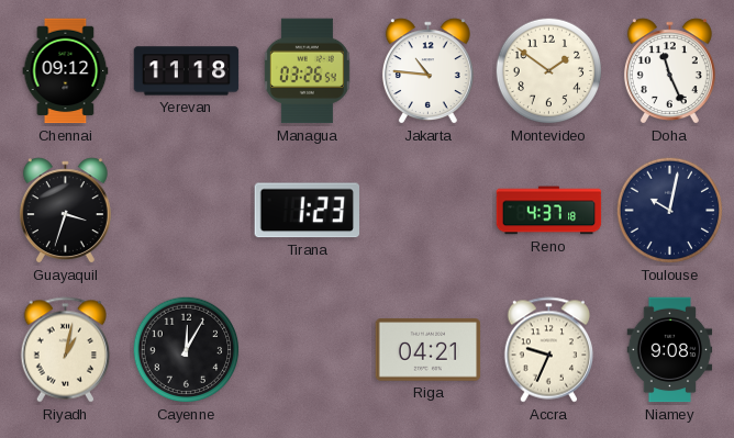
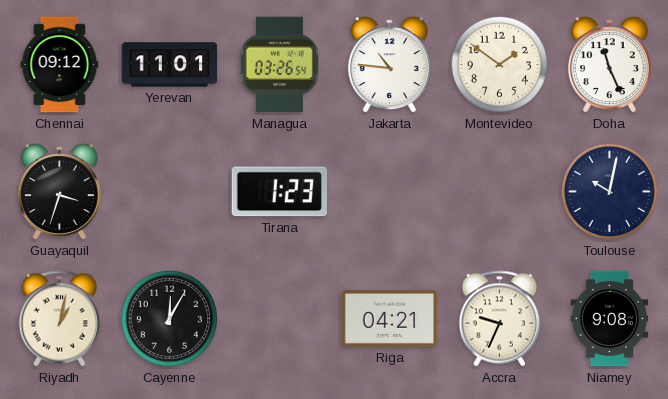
Yerevan: 11:18 -> 11:01 (170, 65)
Reno: 4:37 -> none (549, 211)
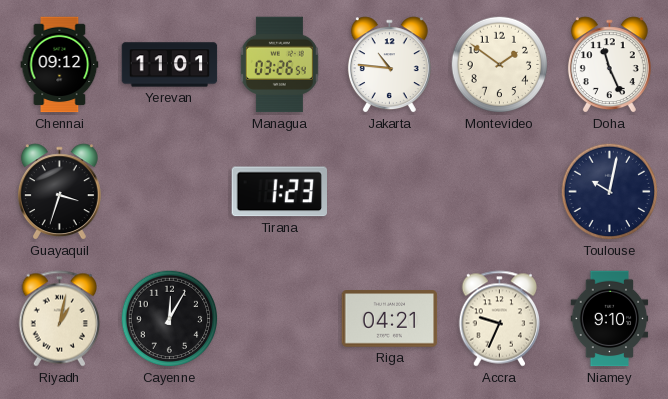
Niamey: 9:08 -> 9:10 (610, 319)
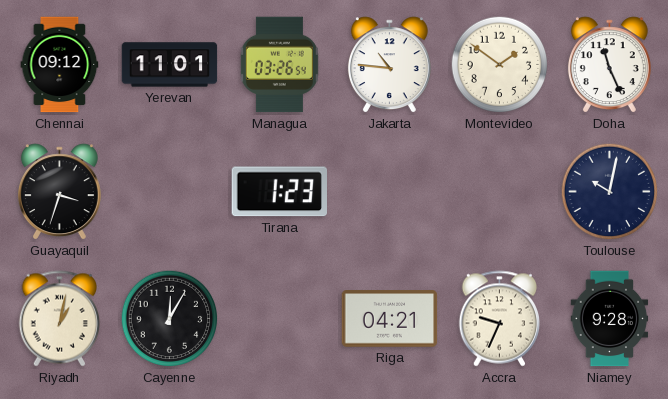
Niamey: 9:10 -> 9:28 (610, 319)
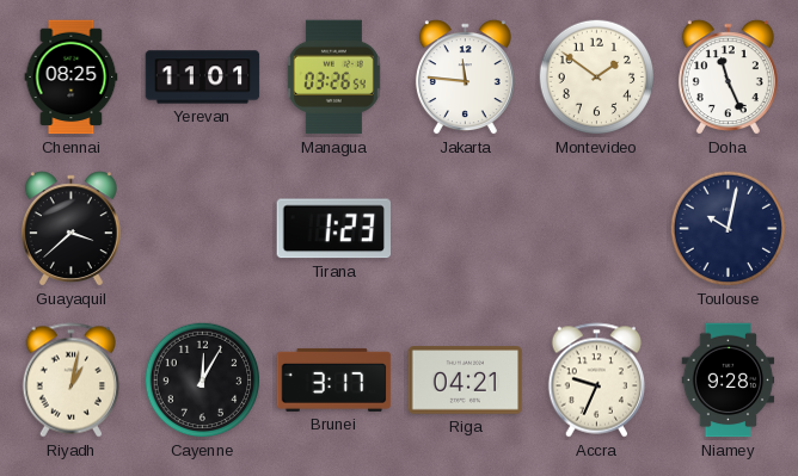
Chennai: 09:12 -> 08:25 (72, 78)
Jakarta: 10:46 -> 11:46 (465, 78)
Guayaquil: 3:33 -> 3:38 (70, 229)
Brunei: none -> 3:17 (334, 379)
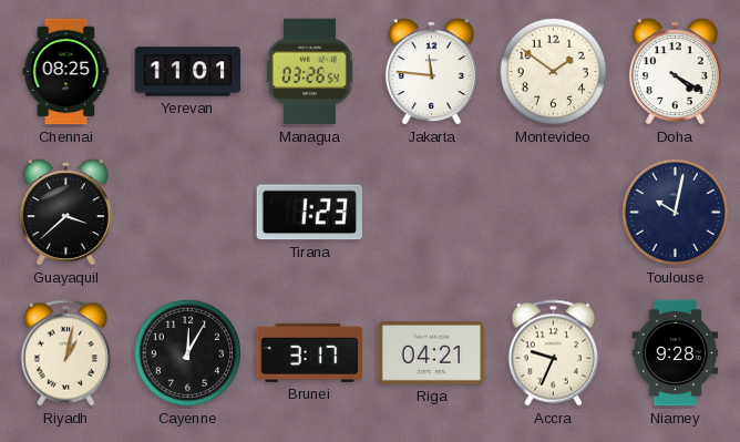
Doha: 11:26 -> 4:20 (675, 72)
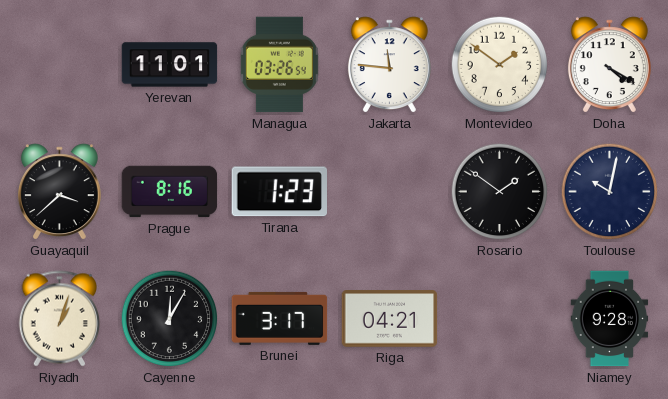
Chennai: 08:25 -> none (66, 72)
Prague: none -> 8:16 (170, 192)
Rosario: none -> 1:51 (500, 192)
Riyadh: 1:02 -> 1:03 (60, 319)
Accra: 9:34 -> none (554, 353)
